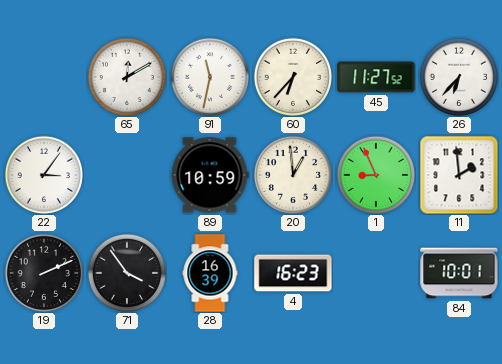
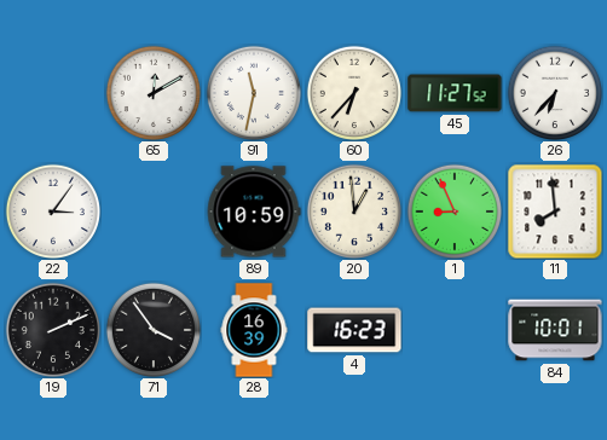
11: 1:59 -> 7:59 (555, 212)
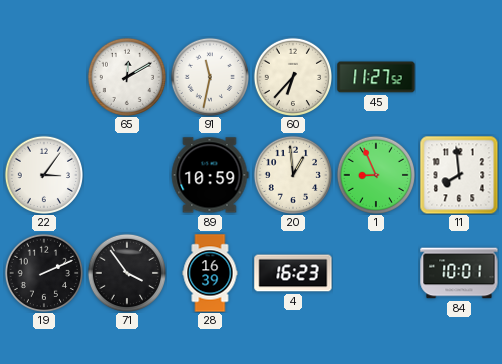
26: 6:37 -> none (554, 92)
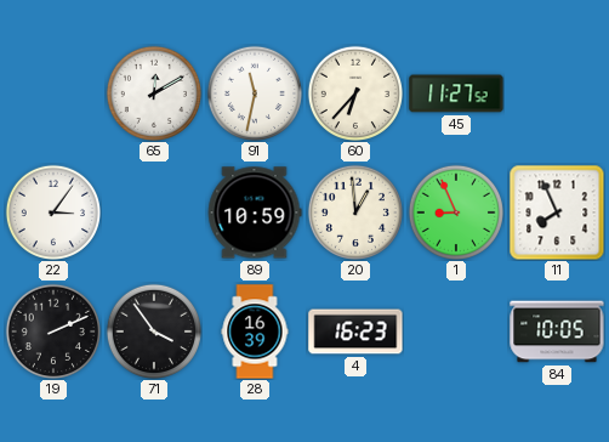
11: 7:59 -> 7:56 (557, 212)
84: 10:01 -> 10:05 (557, 331)
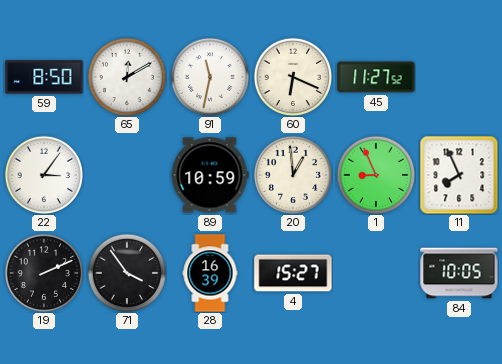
59: none -> 8:50 (44, 77)
60: 6:37 -> 6:19 (292, 76)
4: 16:23 -> 15:27 (293, 273)
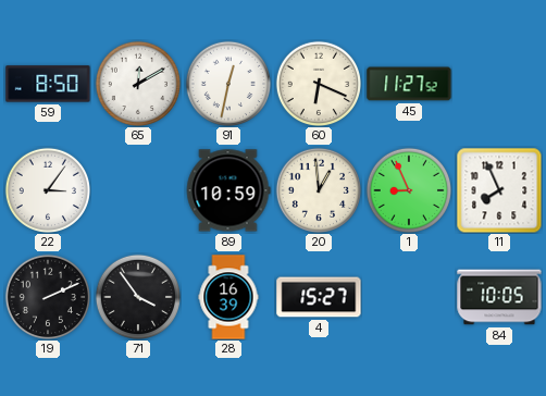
91: 11:32 -> 12:32 (227, 83)
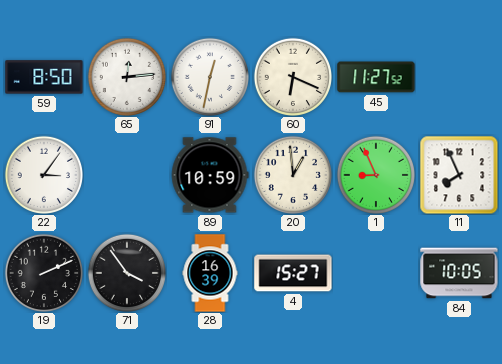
65: 12:10 -> 12:14 (126, 76)
